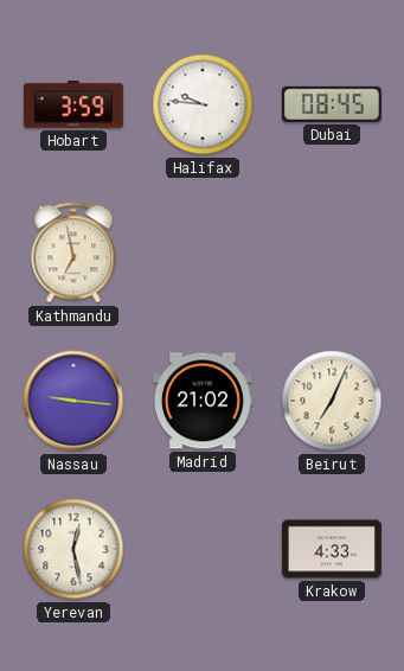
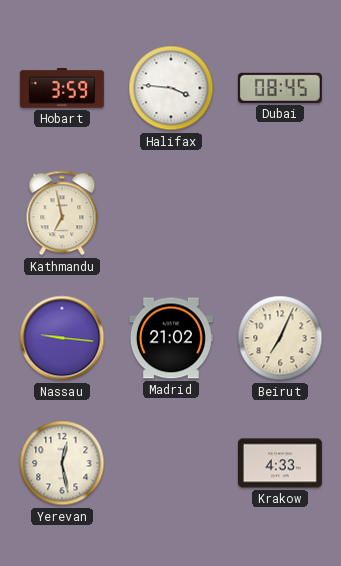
Halifax: 9:46 -> 3:46 (171, 88)
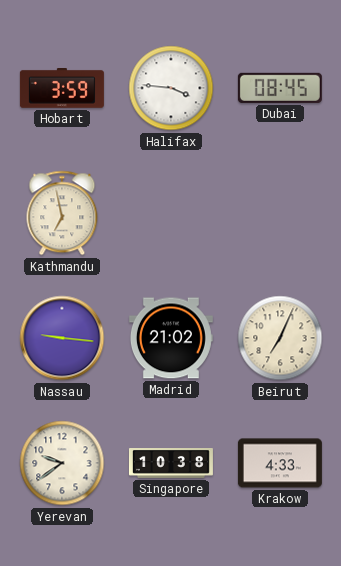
Yerevan: 12:28 -> 9:39 (62, 463)
Singapore: none -> 10:38 (171, 464)
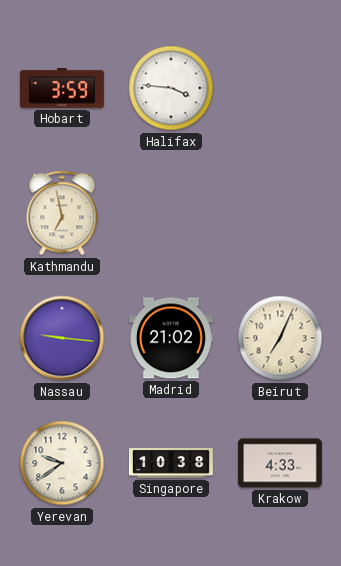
Dubai: 08:45 -> none (280, 88)
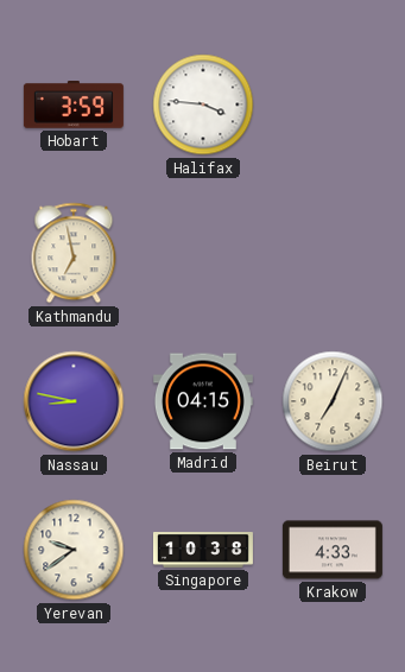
Nassau: 9:16 -> 8:47 (74, 401)
Madrid: 21:02 -> 04:15 (203, 401)
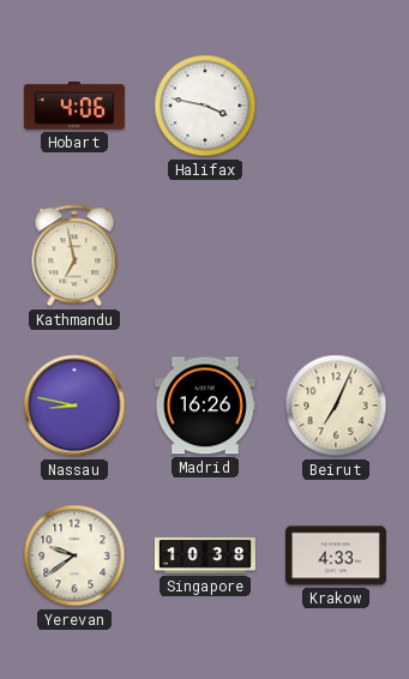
Hobart: 3:59 -> 4:06 (74, 107)
Halifax: 3:46 -> 3:47 (205, 106)
Madrid: 04:15 -> 16:26 (205, 405)
